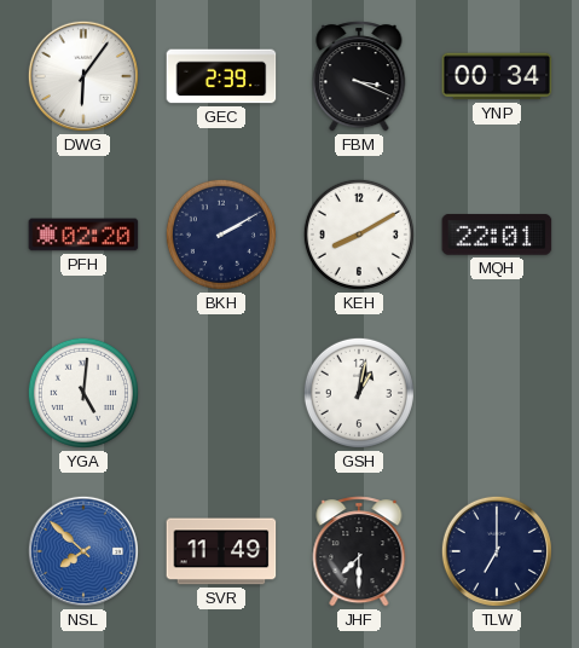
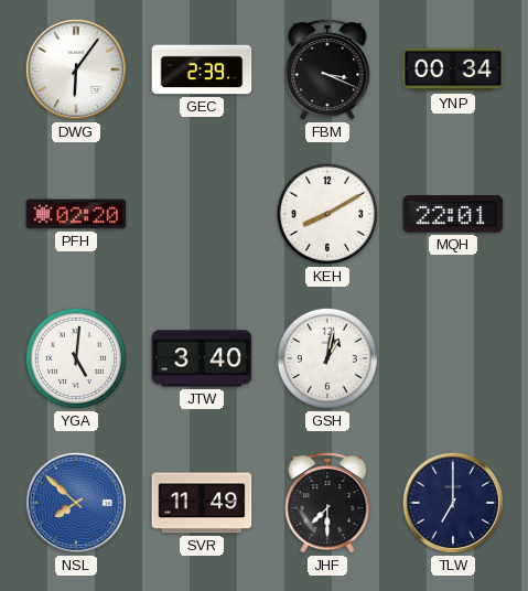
BKH: 2:10 -> none (221, 235)
JTW: none -> 3:40 (202, 358)
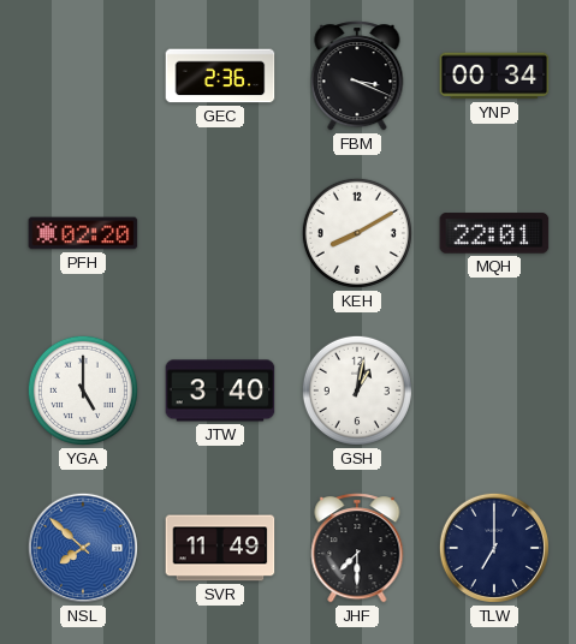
DWG: 6:06 -> none (76, 69)
GEC: 2:39 -> 2:36 (220, 76)
YGA: 5:01 -> 5:00 (83, 390)
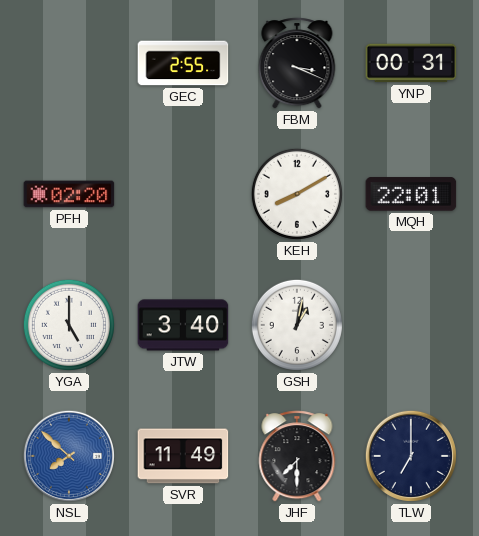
GEC: 2:36 -> 2:55 (183, 63)
YNP: 00:34 -> 00:31 (411, 63)
